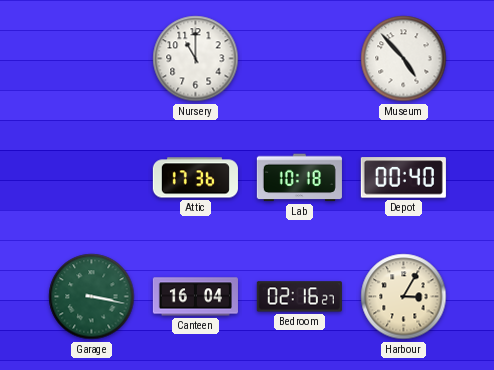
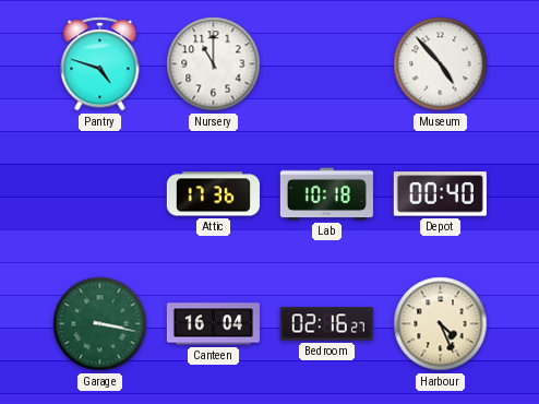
Pantry: none -> 4:48 (100, 64)
Harbour: 3:05 -> 4:26 (441, 324)
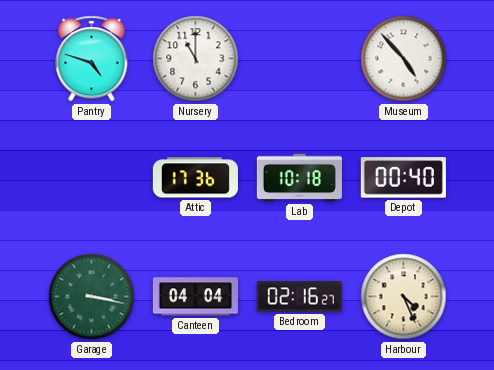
Canteen: 16:04 -> 04:04 (195, 297)
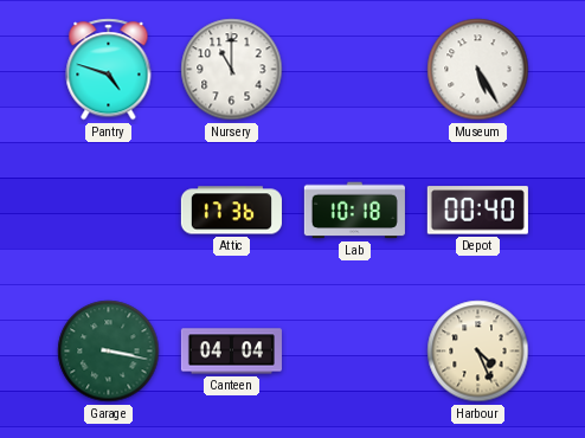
Museum: 4:53 -> 5:25 (478, 70)
Bedroom: 02:16 -> none (299, 297)
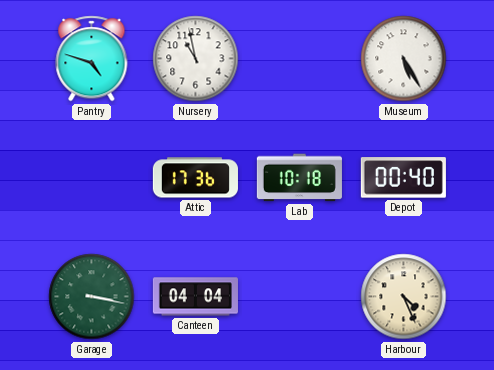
Nursery: 11:00 -> 10:58 (196, 59)
